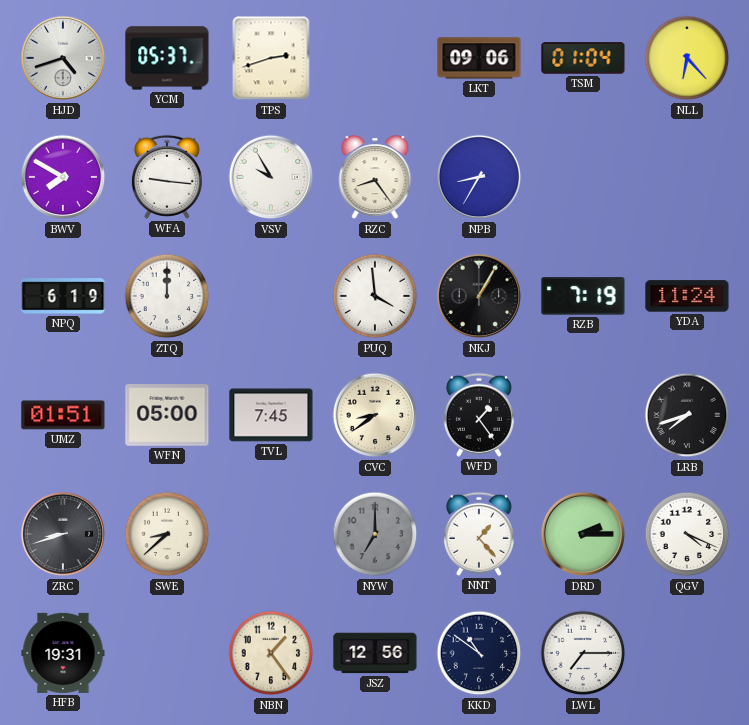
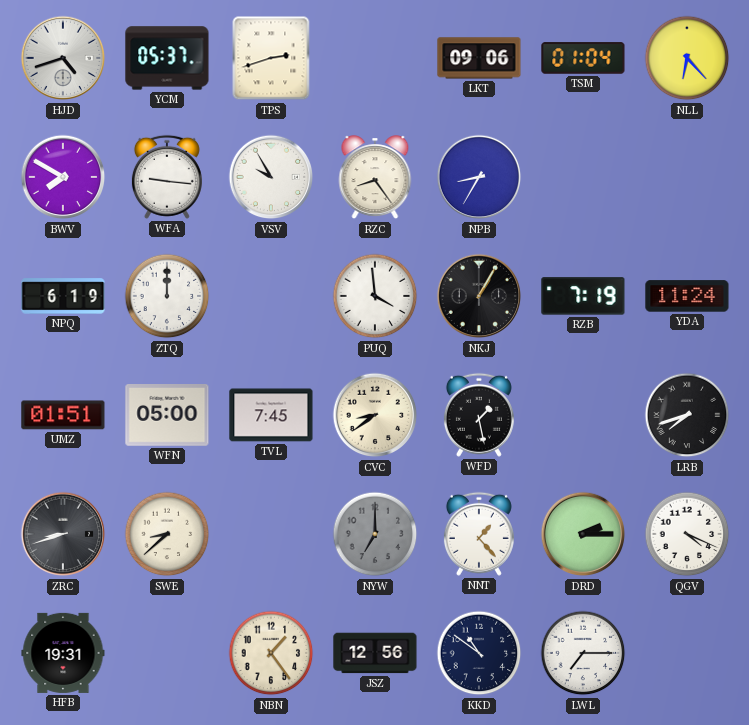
WFD: 1:24 -> 1:28 (479, 415)
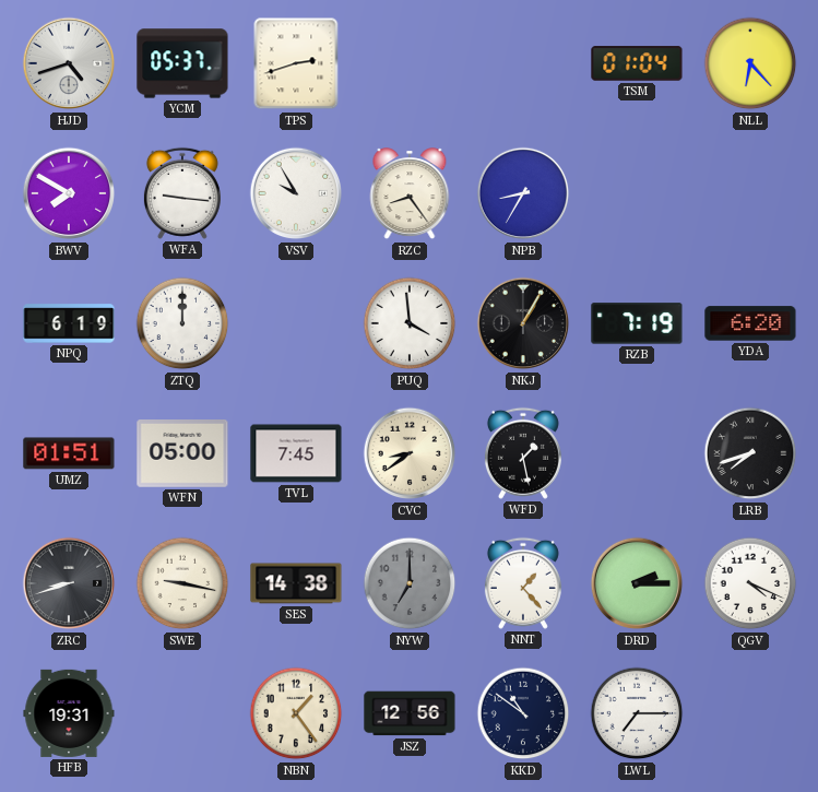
LKT: 09:06 -> none (479, 58)
YDA: 11:24 -> 6:20 (750, 323)
SWE: 8:38 -> 9:17 (182, 583)
SES: none -> 14:38 (296, 583)
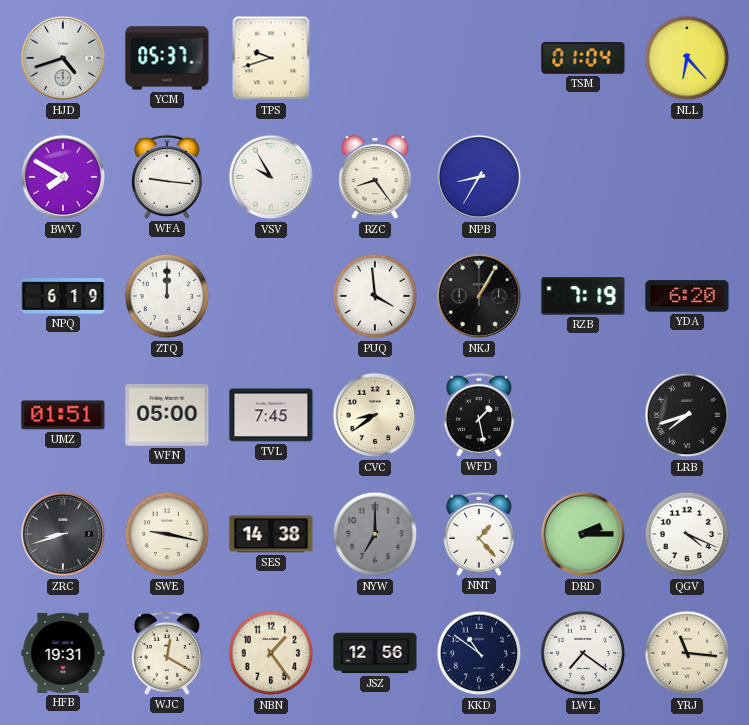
TPS: 2:42 -> 9:42 (271, 58)
WJC: none -> 12:20 (167, 653)
LWL: 7:15 -> 7:21 (583, 653)
YRJ: none -> 11:16 (687, 653)
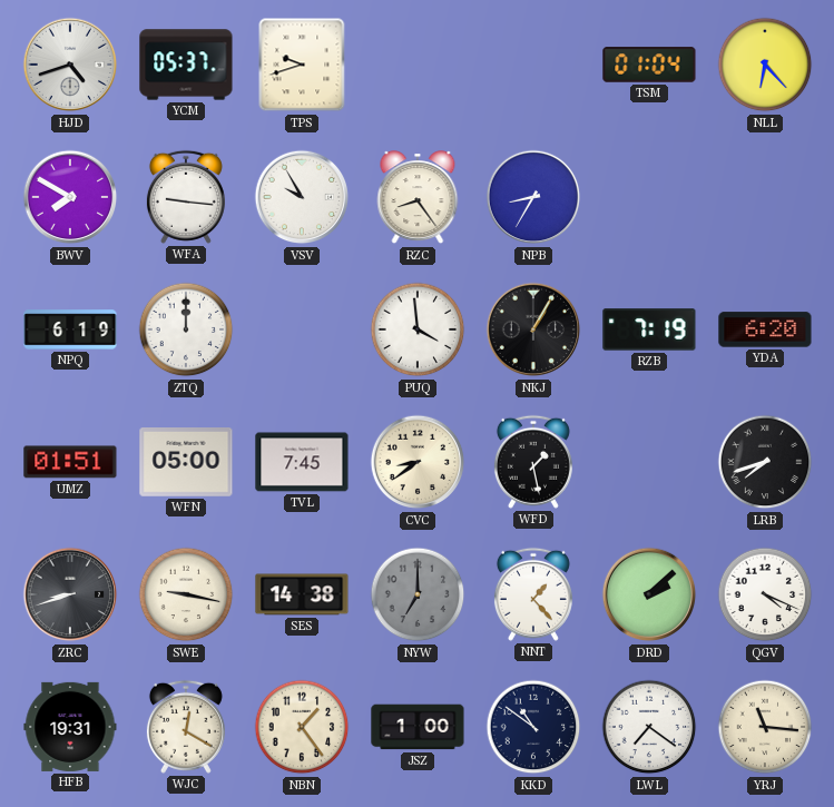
DRD: 2:15 -> 2:08 (649, 594)
JSZ: 12:56 -> 1:00 (418, 727)
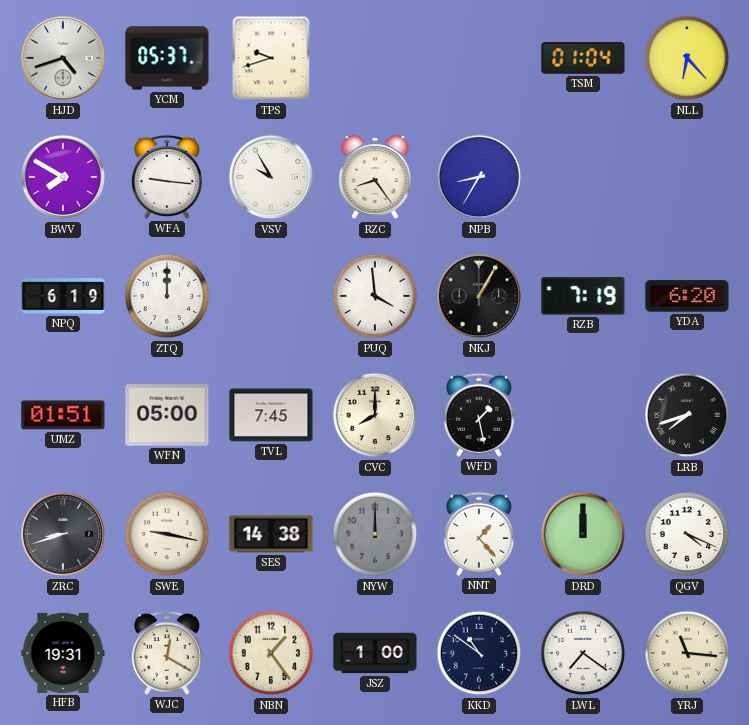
CVC: 8:39 -> 8:00 (375, 415)
NYW: 7:00 -> 12:00 (375, 534)
DRD: 2:08 -> 12:00 (583, 534)
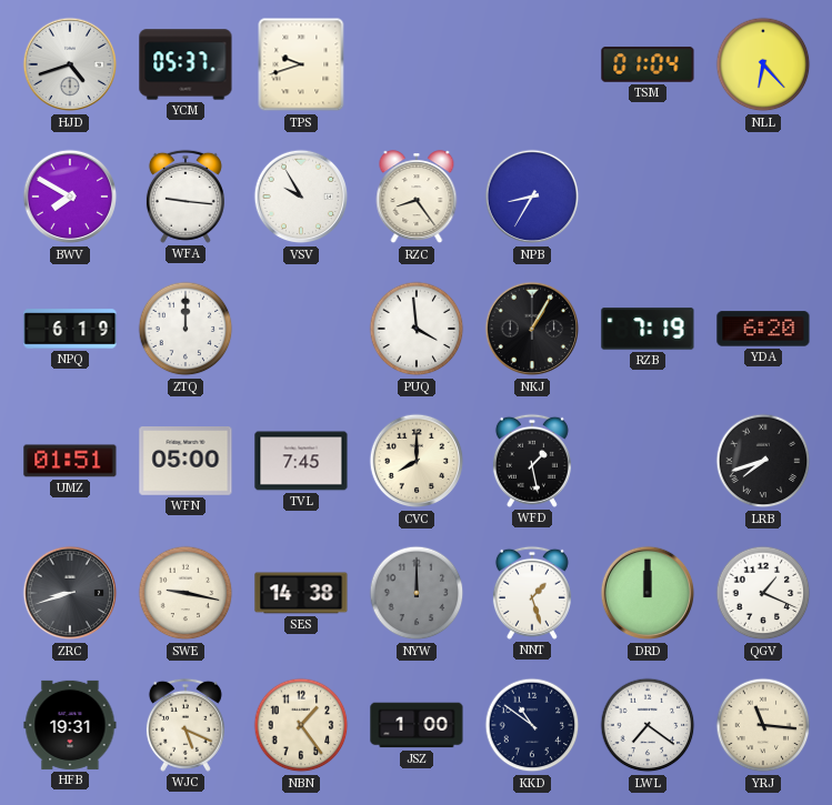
NNT: 1:23 -> 1:27 (532, 593)
QGV: 4:19 -> 1:19 (763, 593)
WJC: 12:20 -> 5:19 (186, 725)
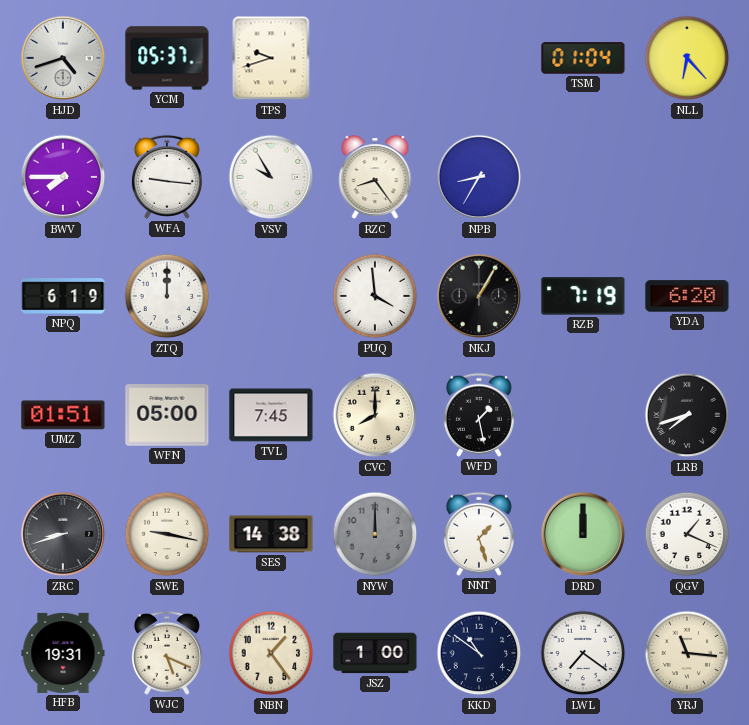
BWV: 7:50 -> 7:45 (63, 177)
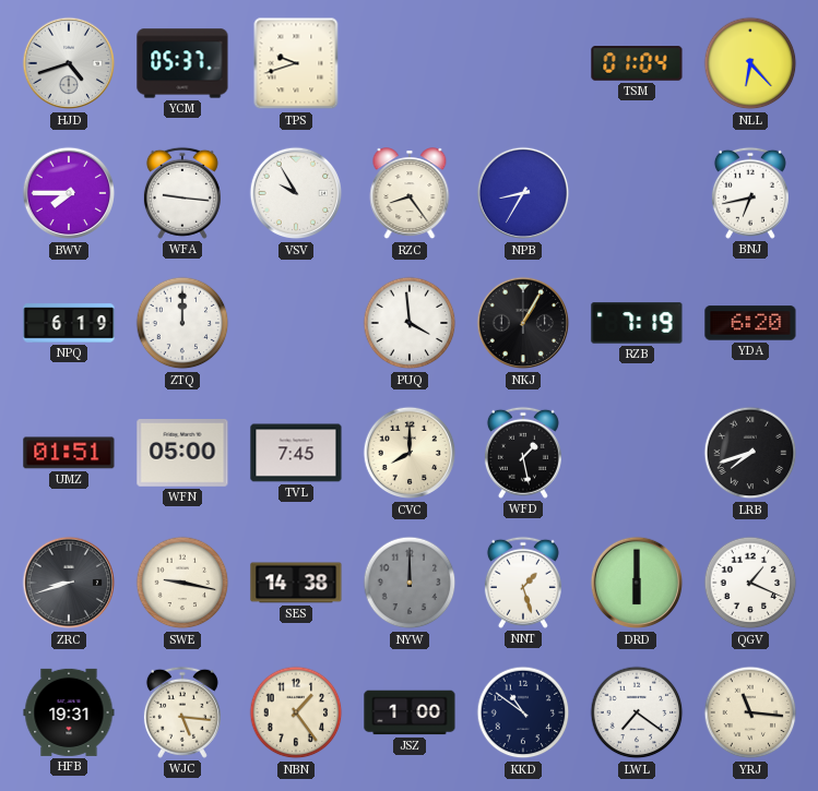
BNJ: none -> 6:43 (750, 193)
DRD: 12:00 -> 6:00 (637, 583)
WJC: 5:19 -> 5:16 (182, 712)
